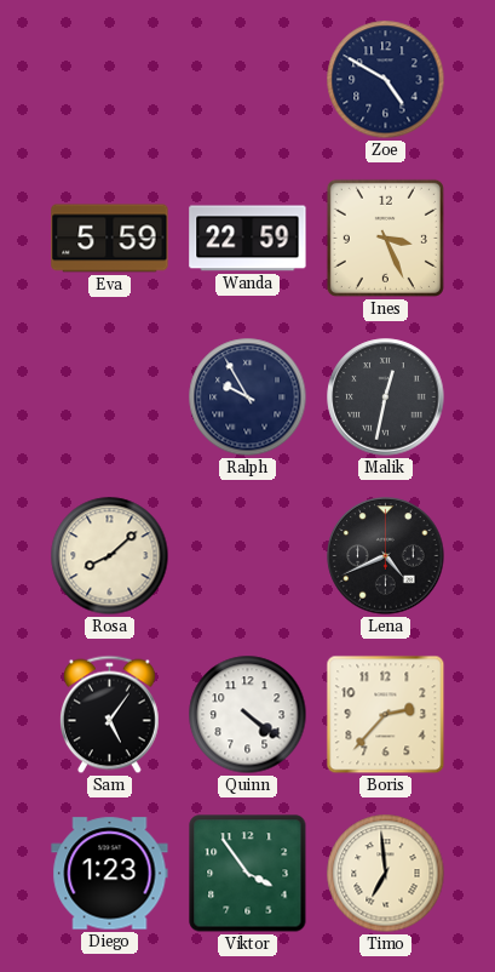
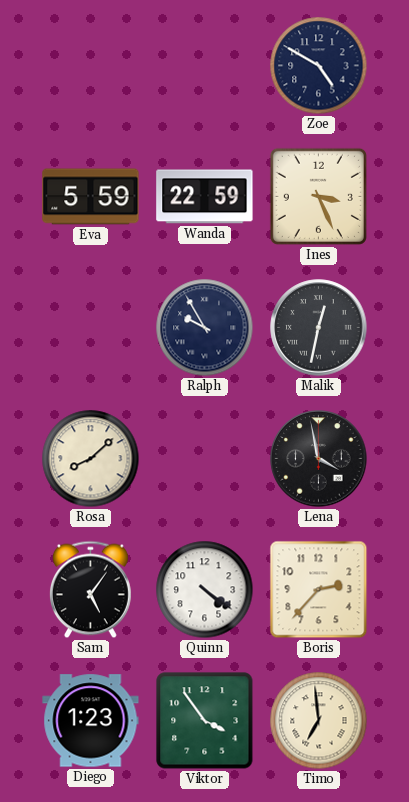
Lena: 4:41 -> 3:58 (319, 459)
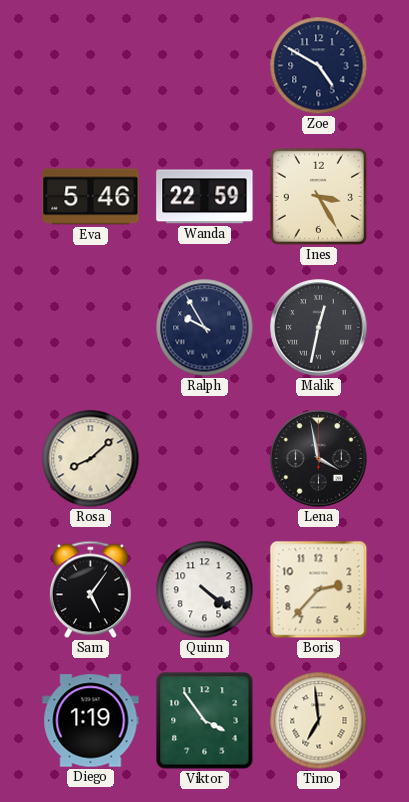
Eva: 5:59 -> 5:46 (91, 197)
Ines: 3:26 -> 3:25 (318, 196)
Diego: 1:23 -> 1:19 (91, 721)
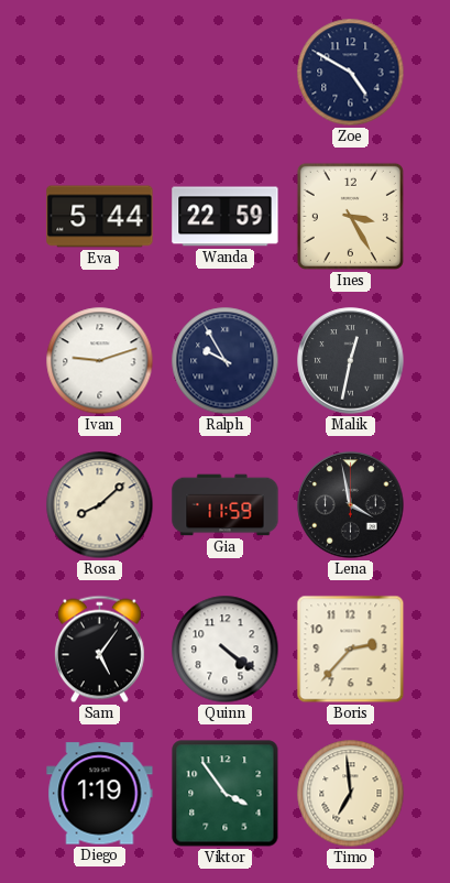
Eva: 5:46 -> 5:44 (100, 217)
Ivan: none -> 9:12 (100, 361)
Gia: none -> 11:59 (226, 505)
